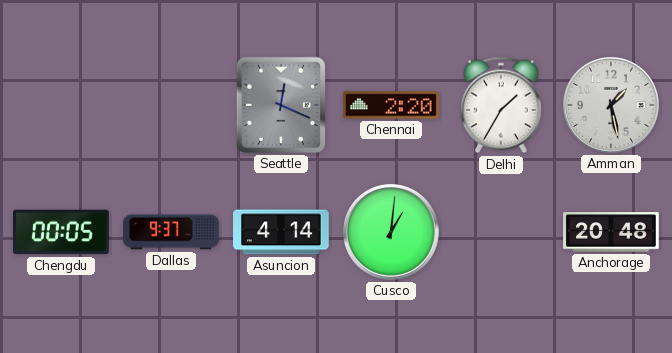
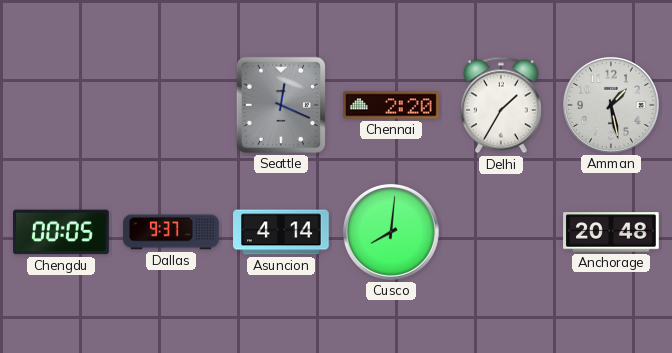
Cusco: 1:01 -> 8:01 (391, 232)
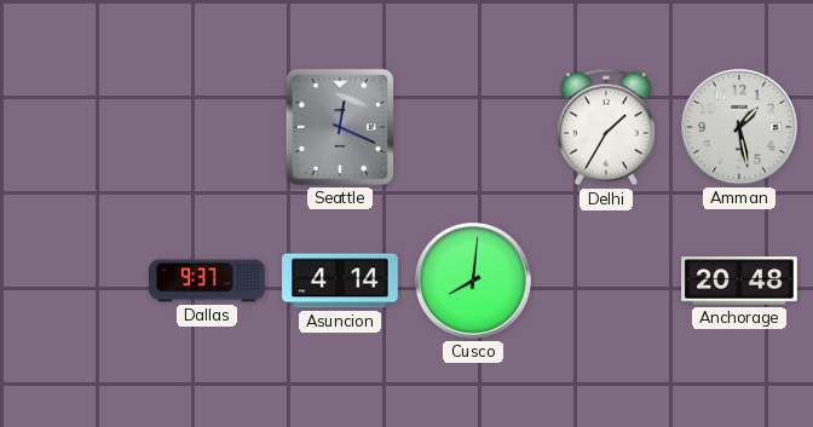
Chennai: 2:20 -> none (392, 105)
Chengdu: 00:05 -> none (61, 232)
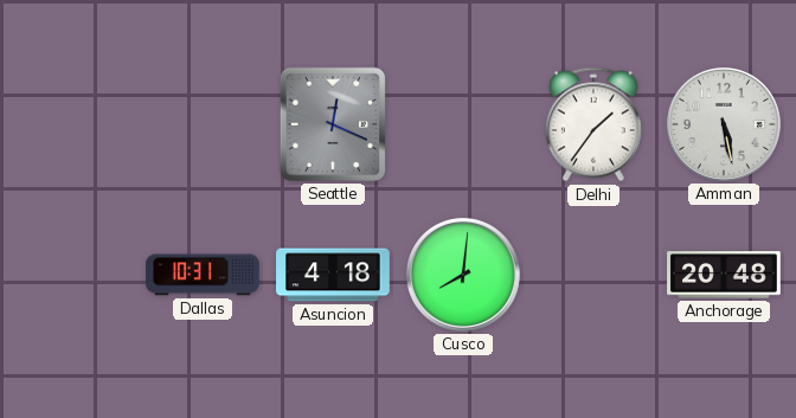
Delhi: 1:35 -> 1:36 (593, 124)
Amman: 1:28 -> 5:28 (724, 124)
Dallas: 9:37 -> 10:31 (203, 275)
Asuncion: 4:14 -> 4:18 (333, 275)
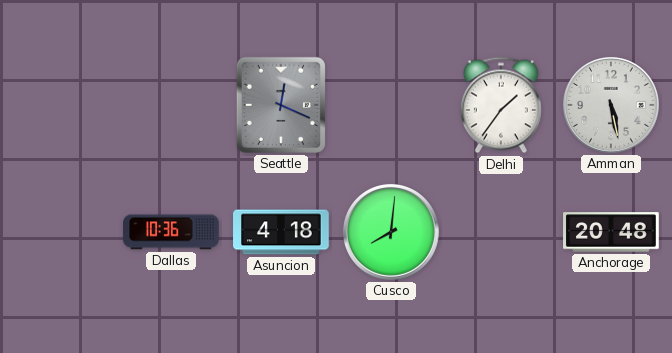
Dallas: 10:31 -> 10:36 (171, 232)
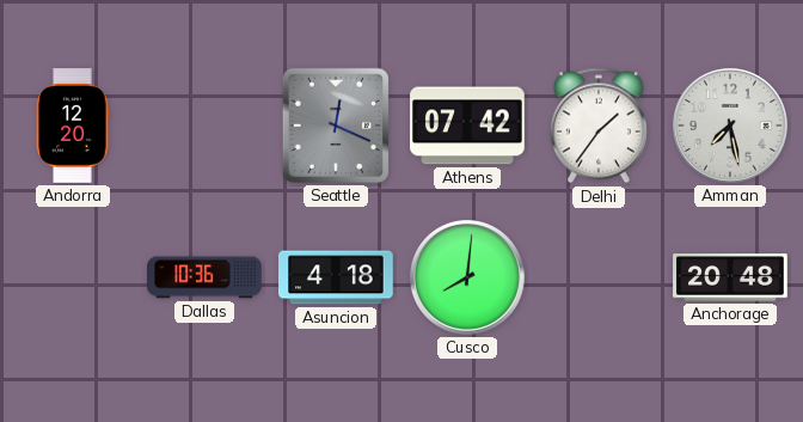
Andorra: none -> 12:20 (73, 126)
Athens: none -> 07:42 (467, 126)
Amman: 5:28 -> 7:28 (730, 126)
